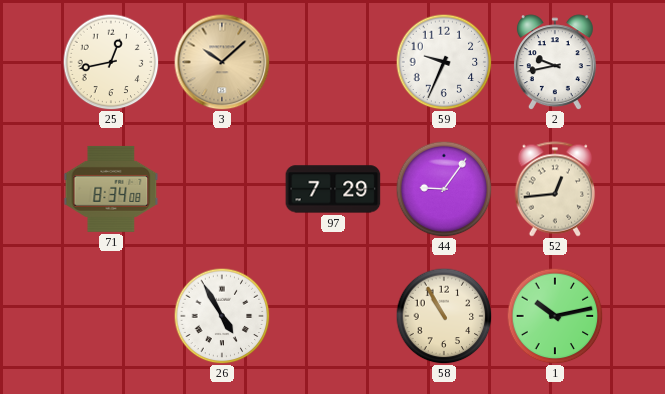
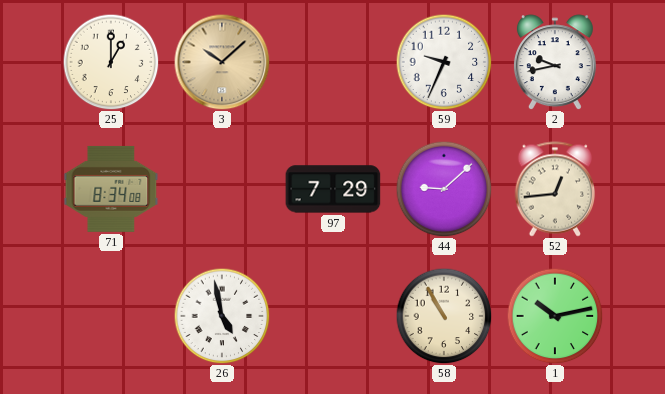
25: 12:43 -> 1:00 (111, 62)
44: 9:06 -> 9:08 (444, 189)
26: 4:55 -> 4:58 (222, 316)
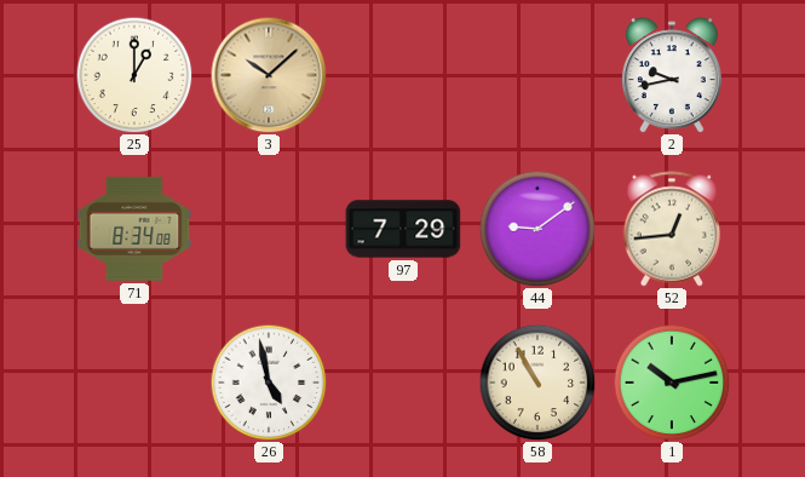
59: 9:34 -> none (444, 62)
44: 9:08 -> 9:09 (537, 229)
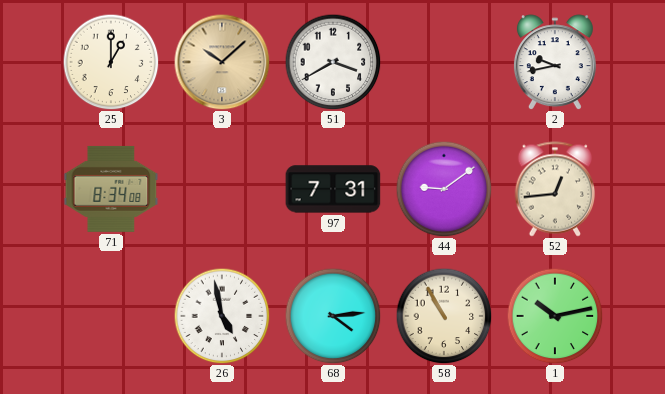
51: none -> 3:40 (333, 62)
97: 7:29 -> 7:31 (333, 189)
68: none -> 4:14 (333, 316)
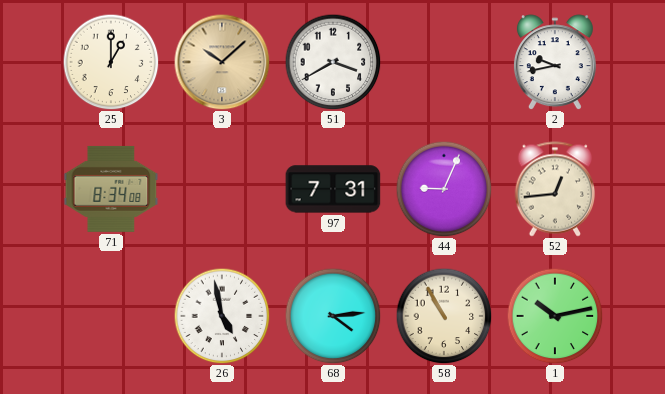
44: 9:09 -> 9:04 (444, 189)
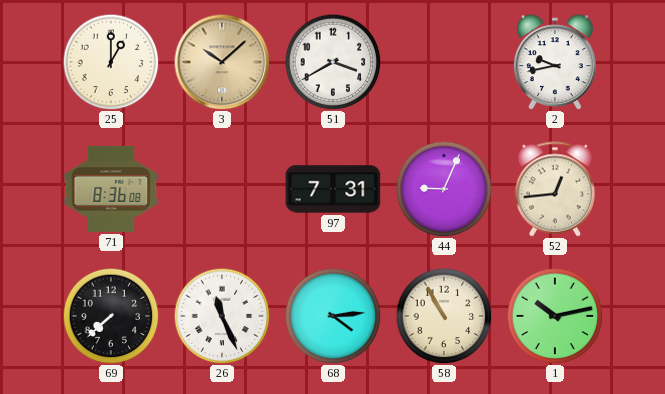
71: 8:34 -> 8:36 (111, 189)
69: none -> 7:38 (111, 316)
26: 4:58 -> 11:26 (222, 316)
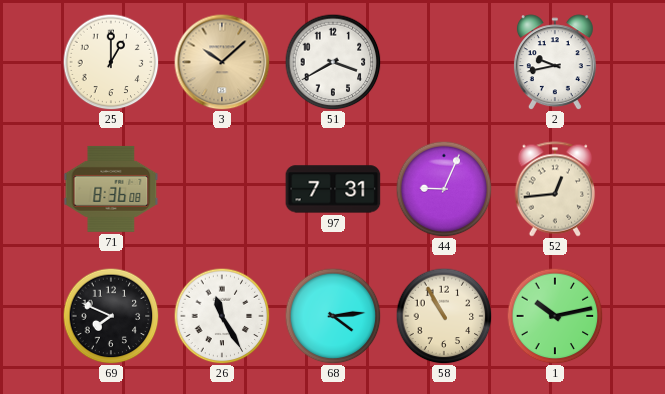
69: 7:38 -> 7:49 (111, 316)
26: 11:26 -> 11:25 (222, 316)
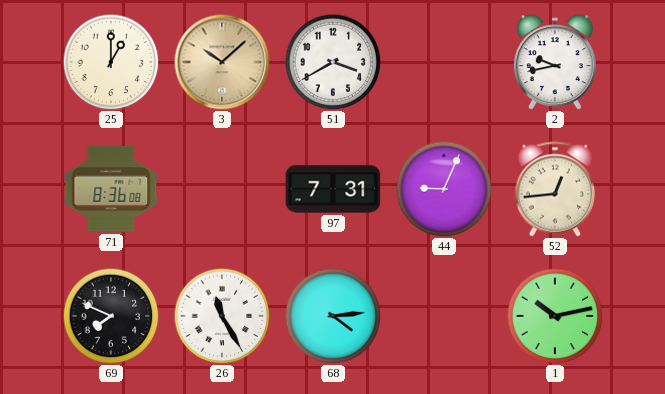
58: 10:55 -> none (444, 316)
